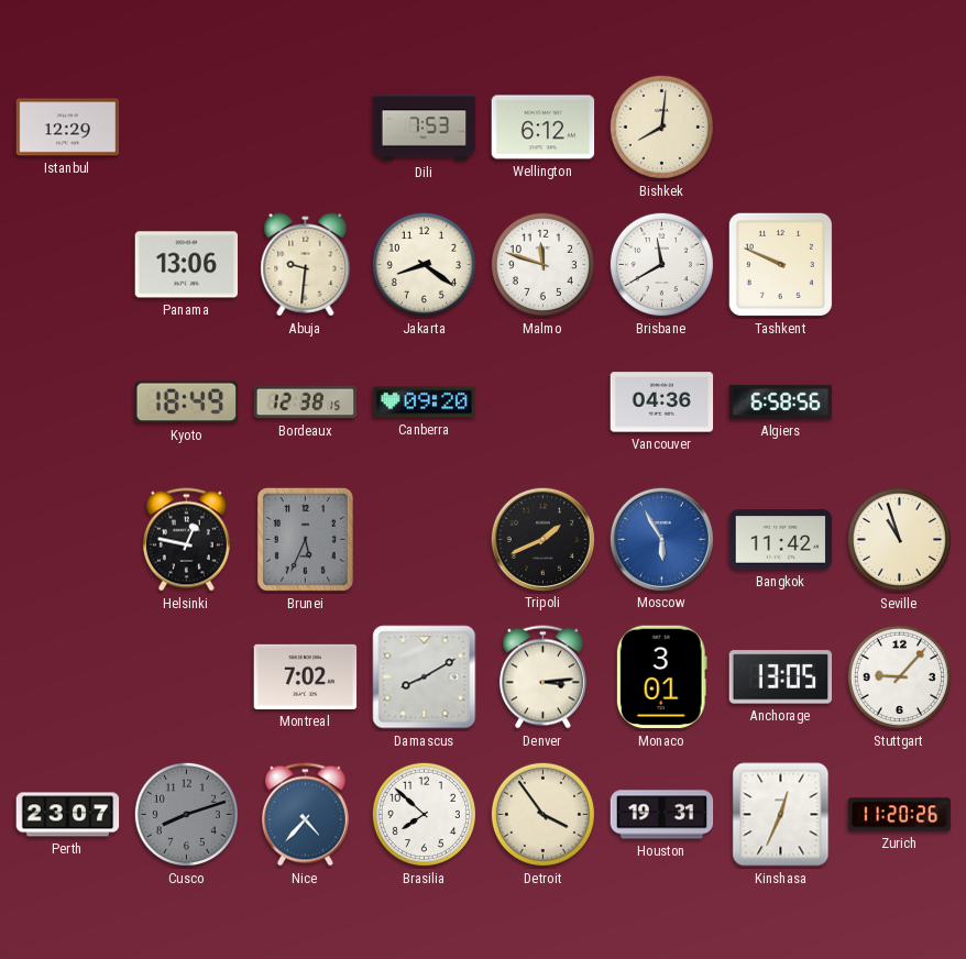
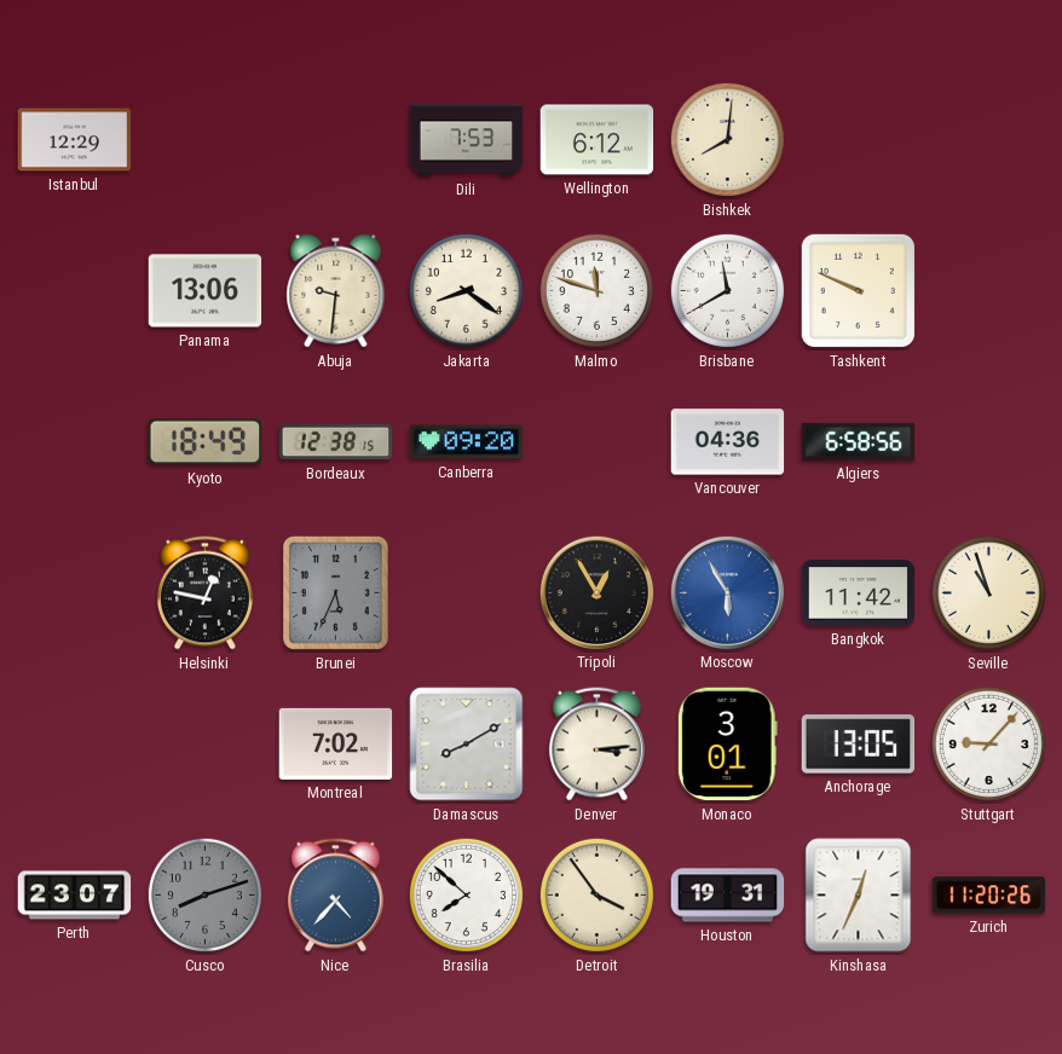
Tripoli: 1:41 -> 12:55 (596, 592)
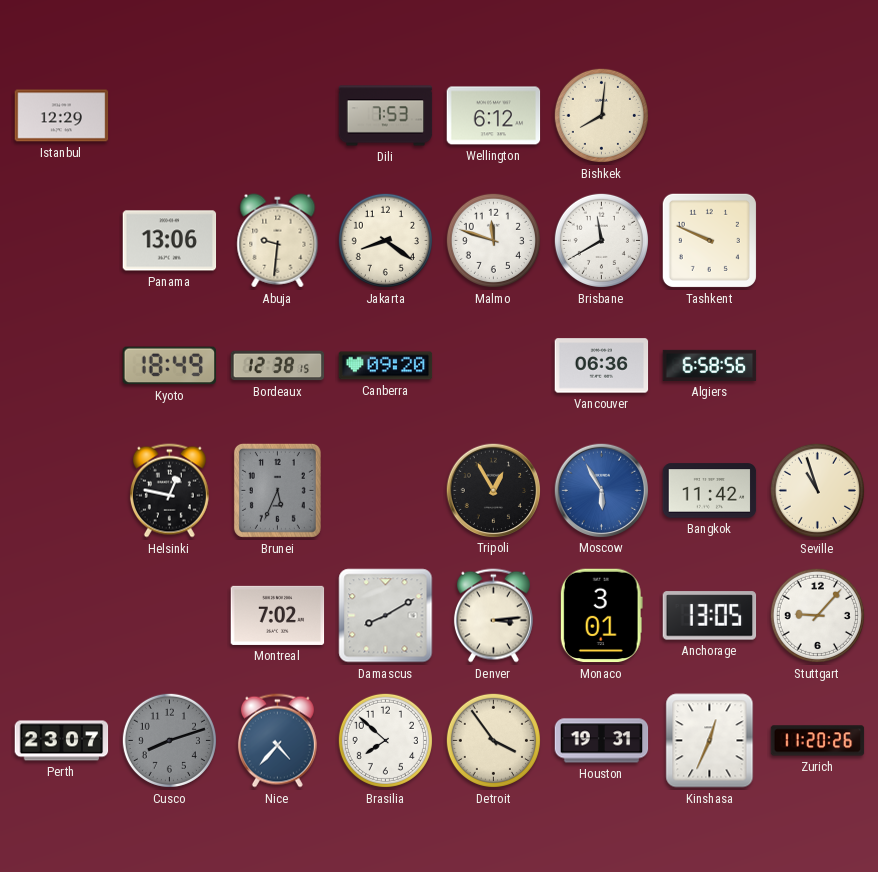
Vancouver: 04:36 -> 06:36 (602, 366)
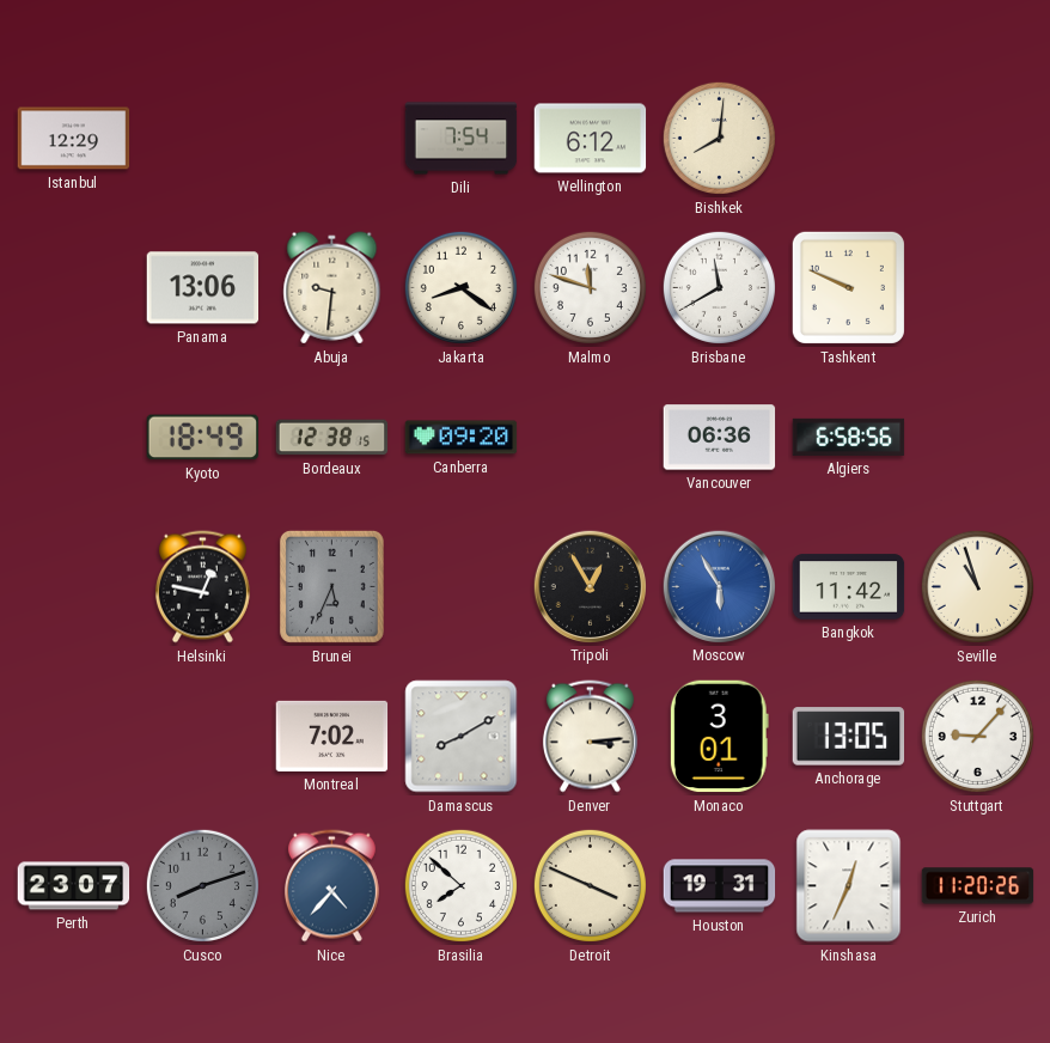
Dili: 7:53 -> 7:54 (462, 139)
Detroit: 3:54 -> 3:49 (590, 885)
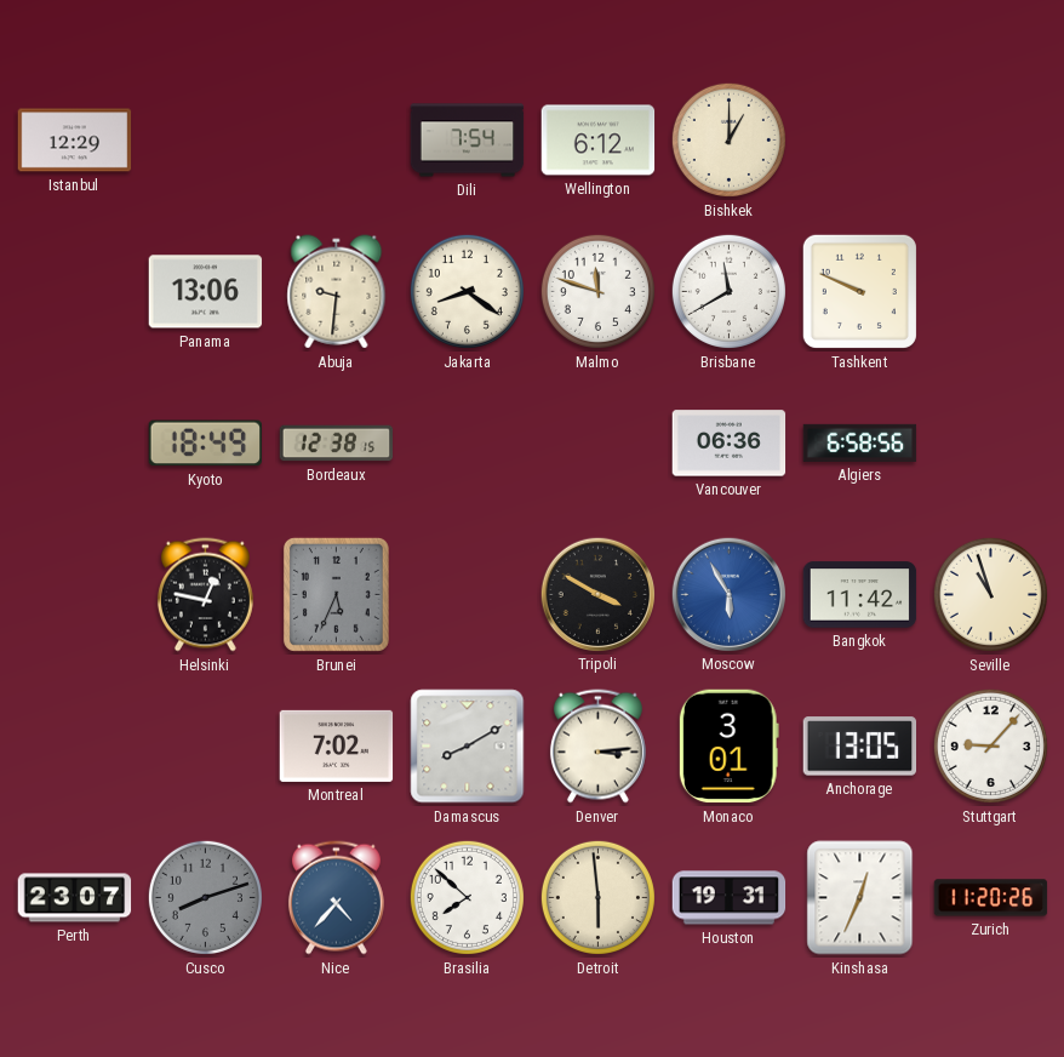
Bishkek: 8:01 -> 1:00 (728, 139)
Canberra: 09:20 -> none (462, 438)
Tripoli: 12:55 -> 3:50 (597, 594)
Detroit: 3:49 -> 5:59 (597, 897)
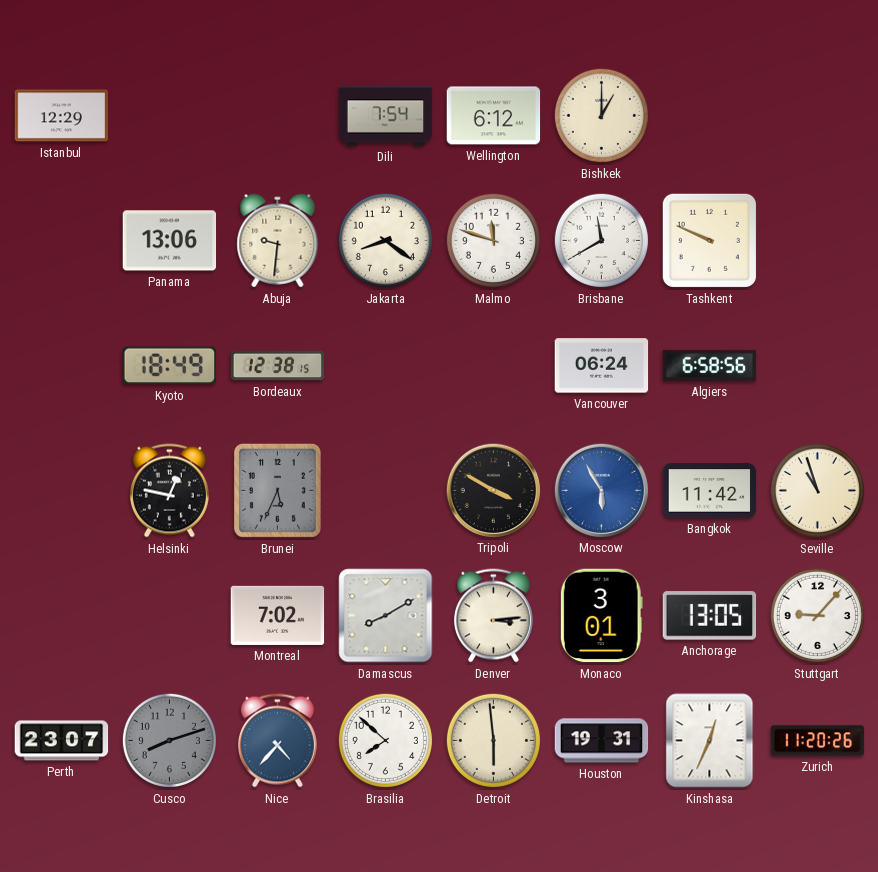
Vancouver: 06:36 -> 06:24 (602, 366)
